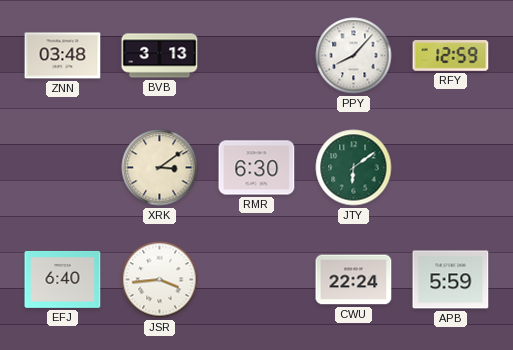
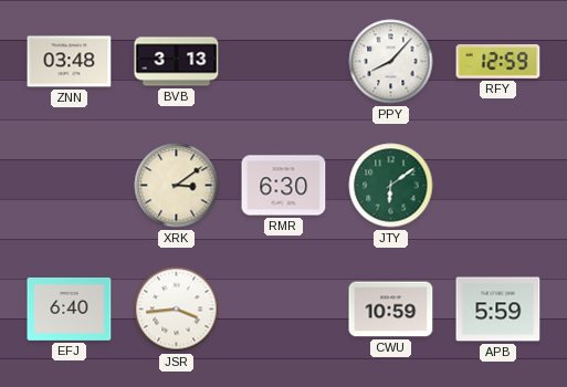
CWU: 22:24 -> 10:59 (391, 310)
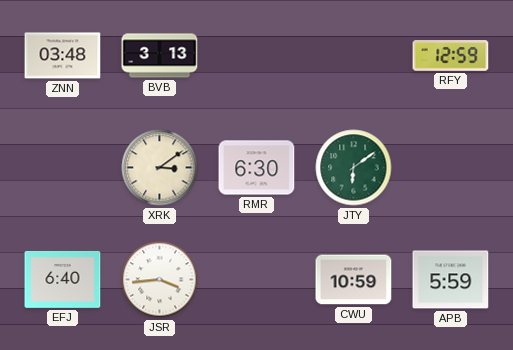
PPY: 8:07 -> none (391, 62)
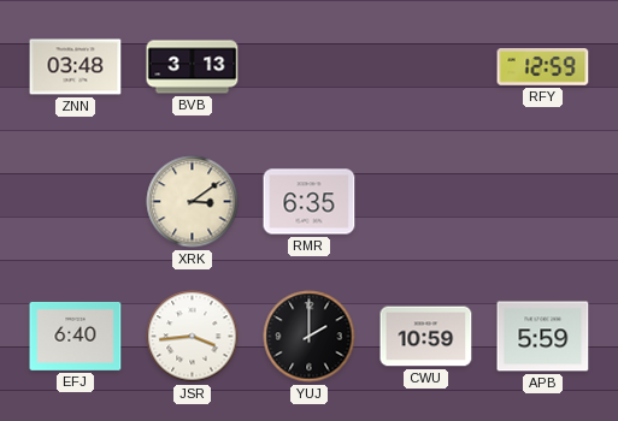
RMR: 6:30 -> 6:35 (310, 202)
JTY: 6:09 -> none (354, 168)
YUJ: none -> 2:00 (310, 337)
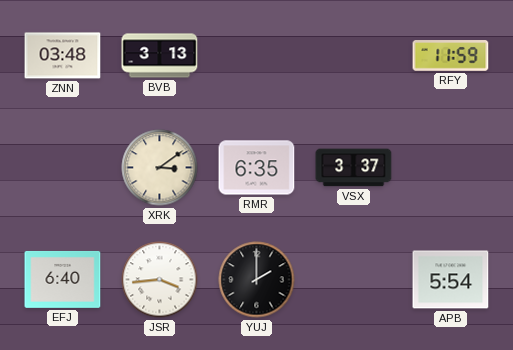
RFY: 12:59 -> 11:59 (451, 56)
VSX: none -> 3:37 (354, 168)
CWU: 10:59 -> none (426, 337)
APB: 5:59 -> 5:54 (451, 280)
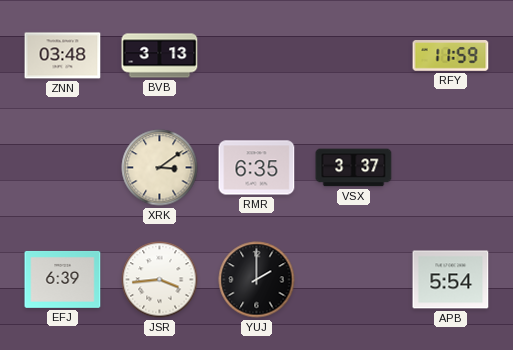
EFJ: 6:40 -> 6:39 (63, 279)
